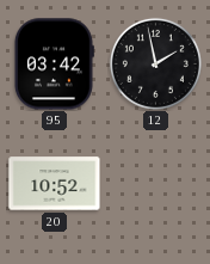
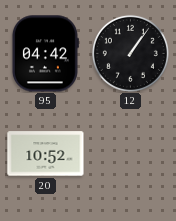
95: 03:42 -> 04:42 (45, 54)
12: 1:58 -> 1:06 (130, 53)
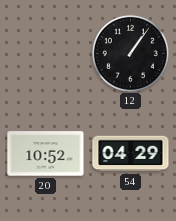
95: 04:42 -> none (45, 54)
54: none -> 04:29 (131, 154)
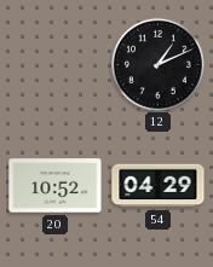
12: 1:06 -> 1:11 (157, 64)
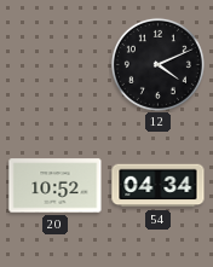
12: 1:11 -> 4:11 (157, 64)
54: 04:29 -> 04:34 (159, 186)
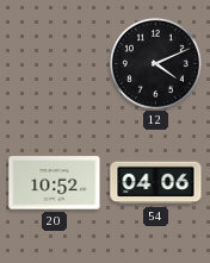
54: 04:34 -> 04:06 (156, 183)
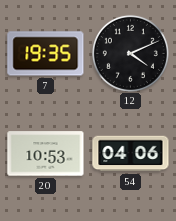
7: none -> 19:35 (46, 54)
20: 10:52 -> 10:53 (46, 154)
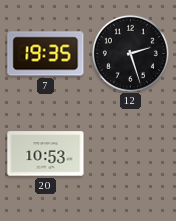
12: 4:11 -> 2:27 (130, 53)
54: 04:06 -> none (131, 154)
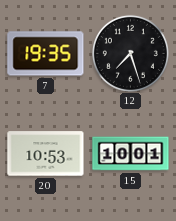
12: 2:27 -> 7:27 (130, 53)
15: none -> 10:01 (131, 154)
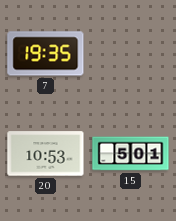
12: 7:27 -> none (130, 53)
15: 10:01 -> 5:01 (131, 154)
